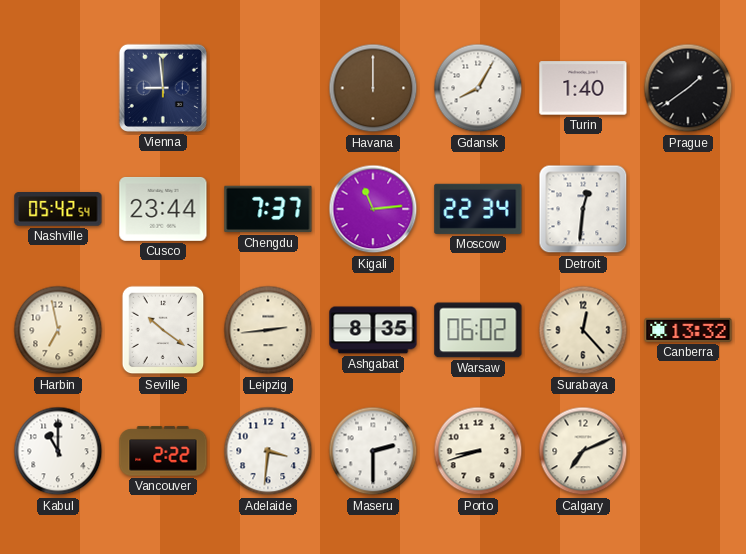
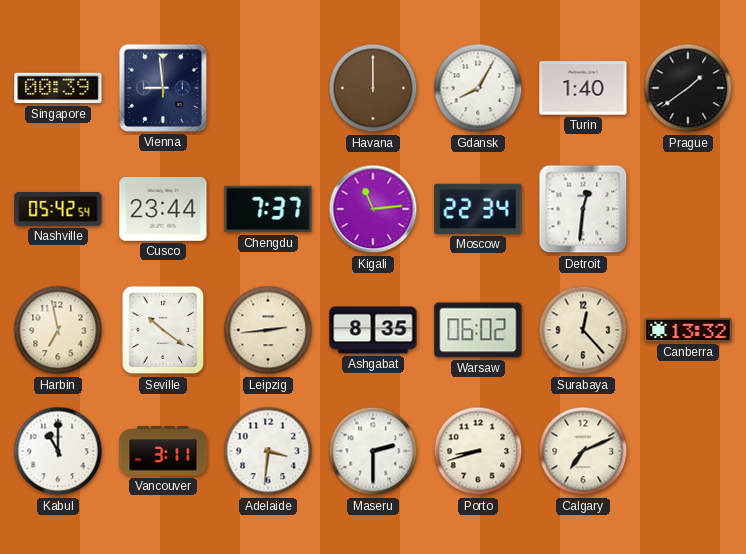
Singapore: none -> 00:39 (58, 88)
Vancouver: 2:22 -> 3:11 (163, 451)
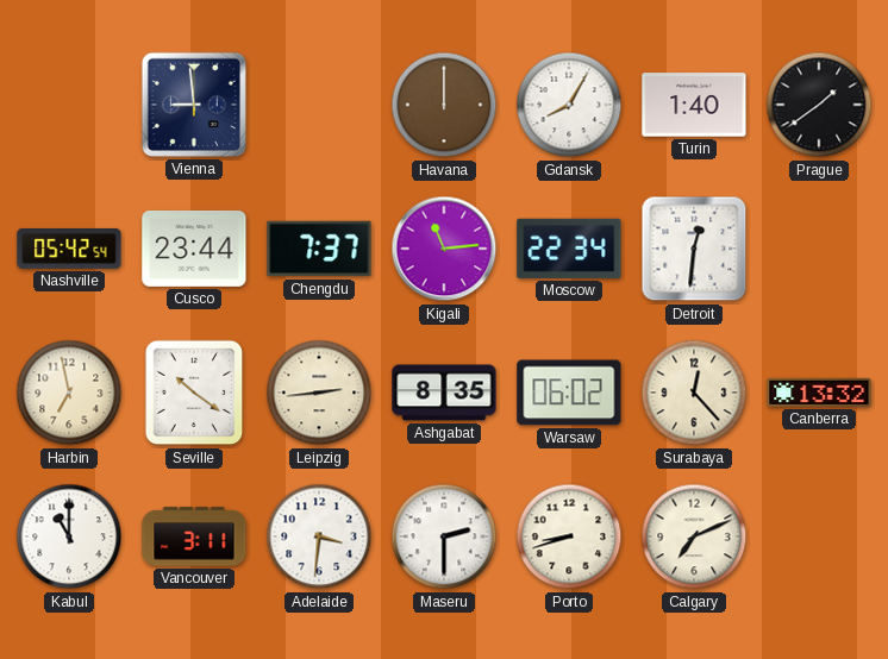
Singapore: 00:39 -> none (58, 88)
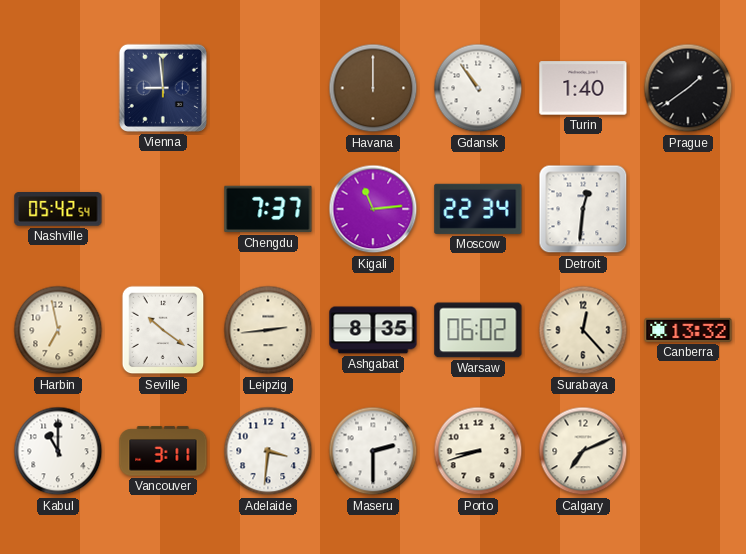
Gdansk: 8:05 -> 10:54 (478, 88)
Cusco: 23:44 -> none (194, 249)
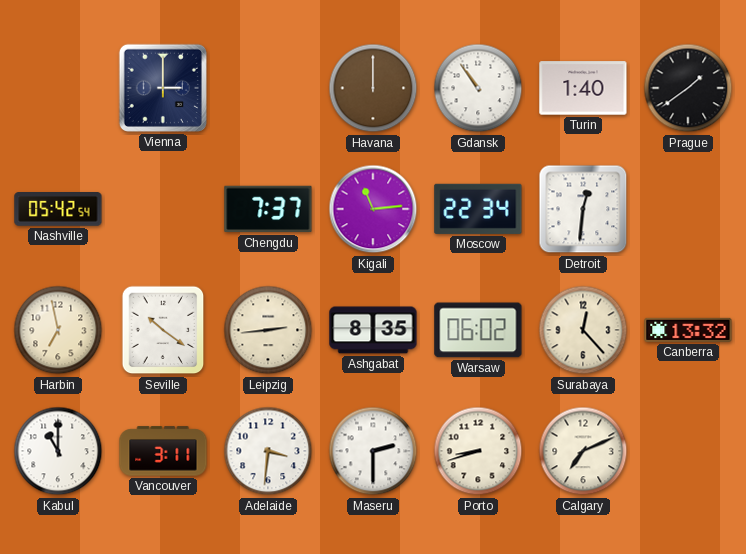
Vienna: 8:59 -> 3:00 (163, 88)
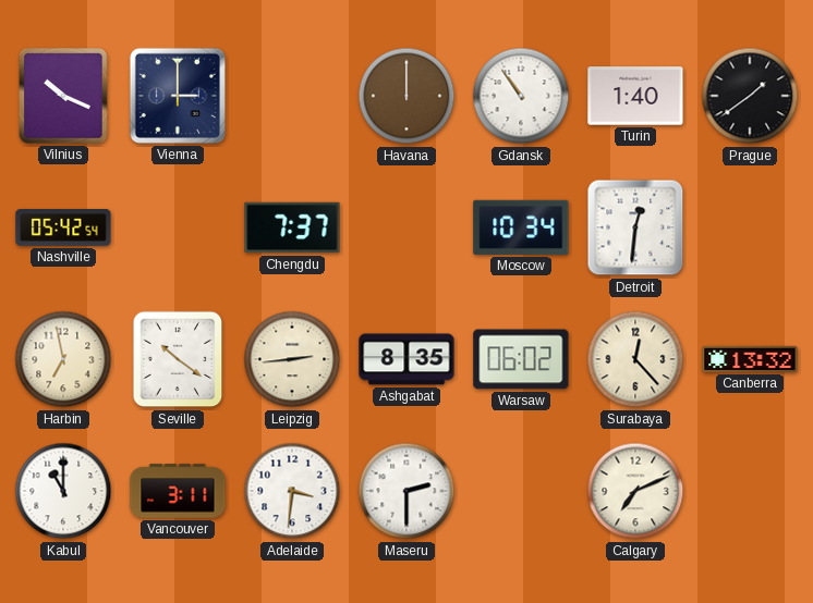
Vilnius: none -> 10:19 (63, 96)
Kigali: 11:14 -> none (373, 209)
Moscow: 22:34 -> 10:34 (521, 227)
Porto: 8:42 -> none (478, 451)
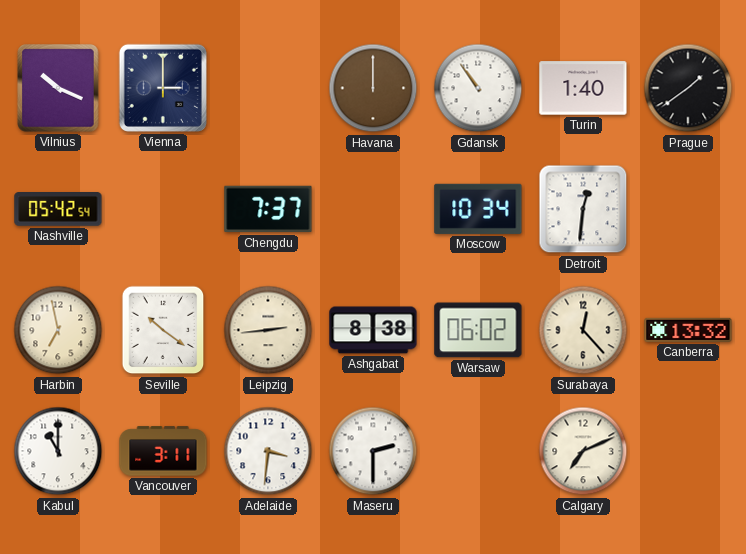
Ashgabat: 8:35 -> 8:38 (373, 330)
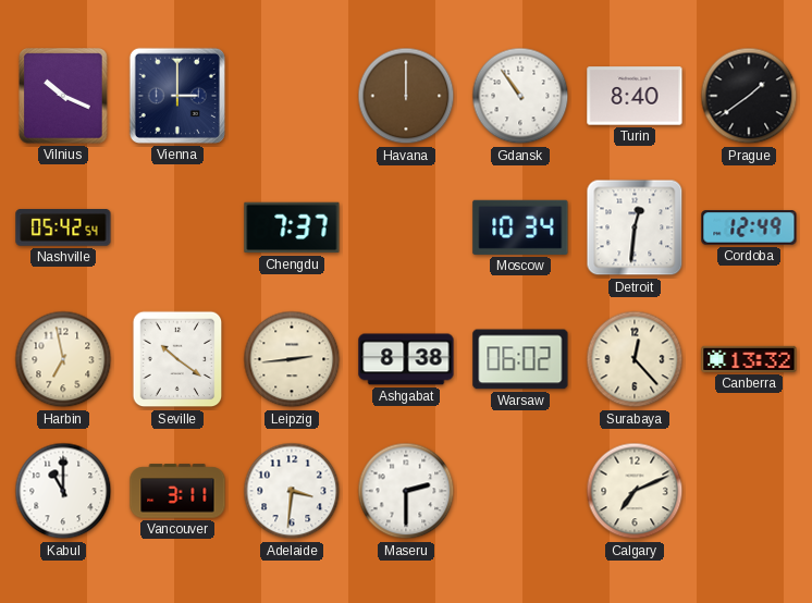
Turin: 1:40 -> 8:40 (635, 96)
Cordoba: none -> 12:49 (749, 227)
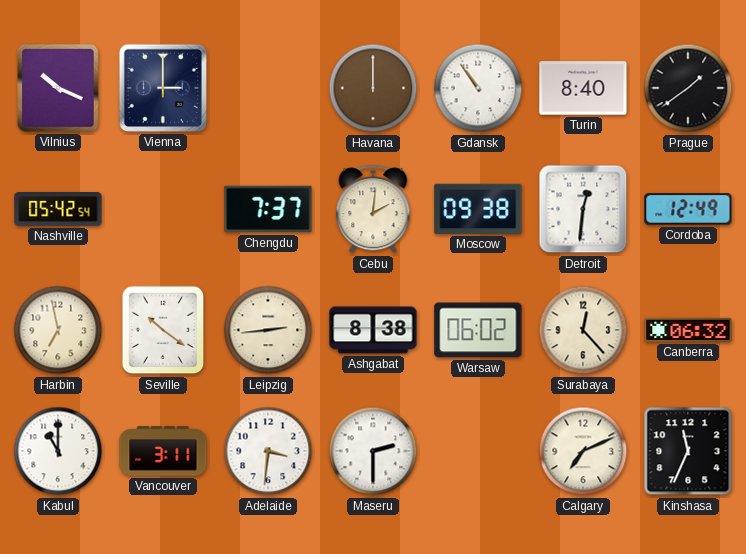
Cebu: none -> 2:01 (373, 210)
Moscow: 10:34 -> 09:38 (478, 209)
Canberra: 13:32 -> 06:32 (688, 330)
Kinshasa: none -> 11:34 (688, 451)
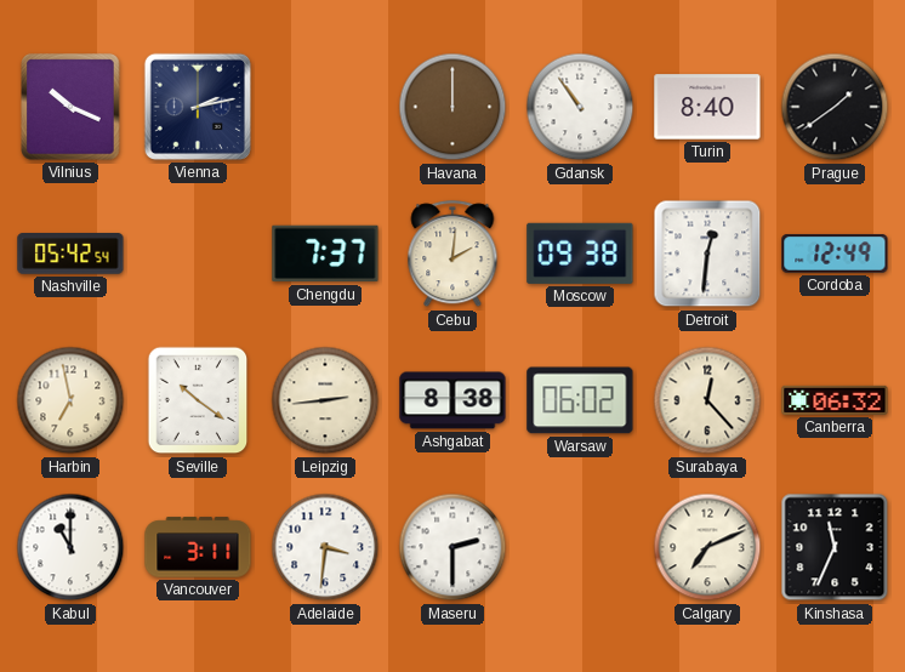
Vienna: 3:00 -> 2:13 (198, 107)
